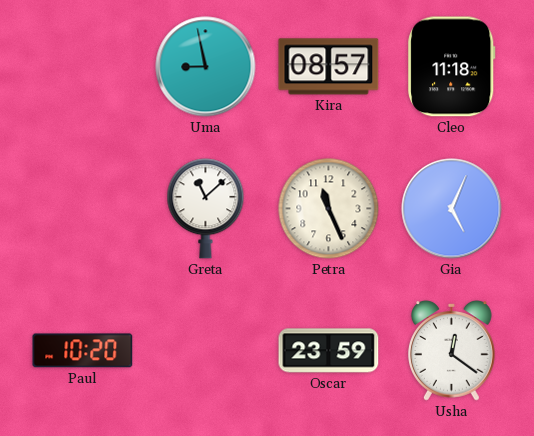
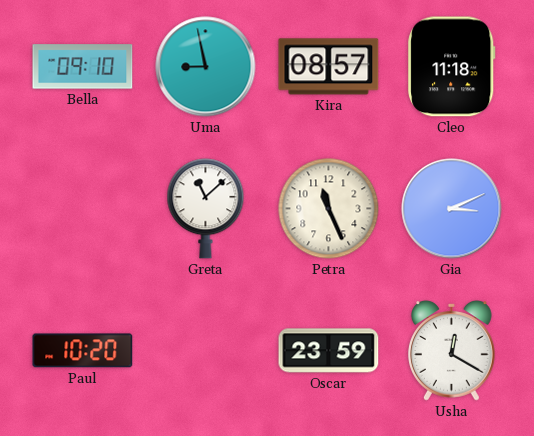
Bella: none -> 09:10 (83, 67)
Gia: 5:04 -> 3:11 (452, 209)
Usha: 12:21 -> 12:20 (452, 351)
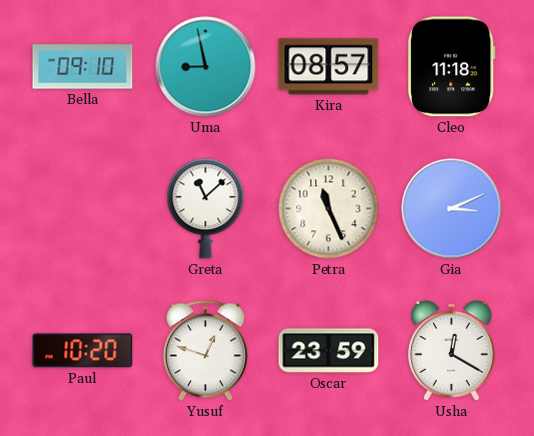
Yusuf: none -> 12:48 (205, 351)
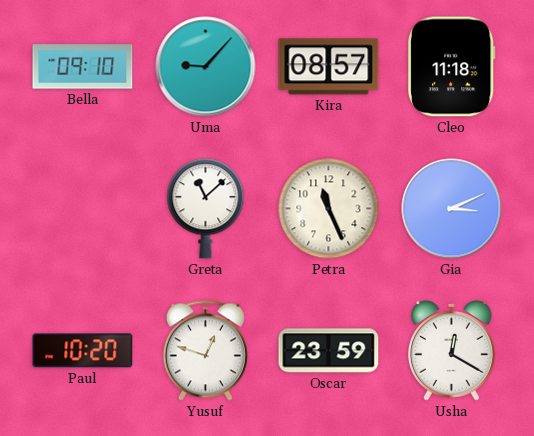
Uma: 8:58 -> 9:07 (206, 67)
